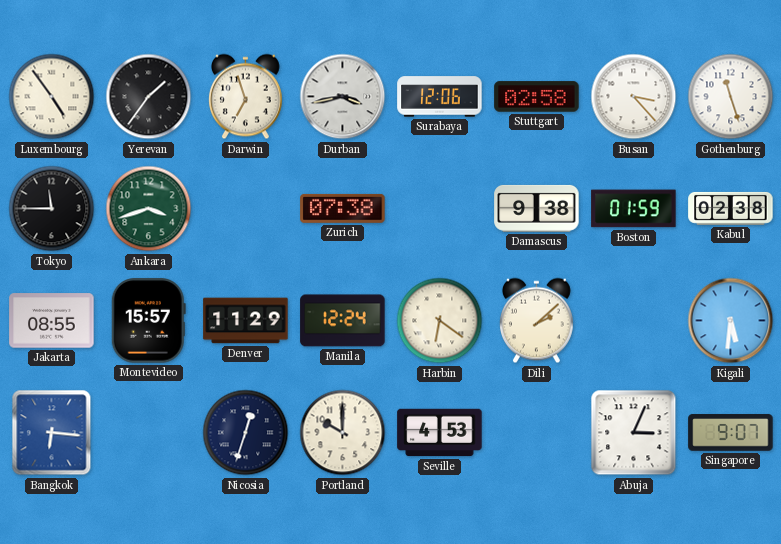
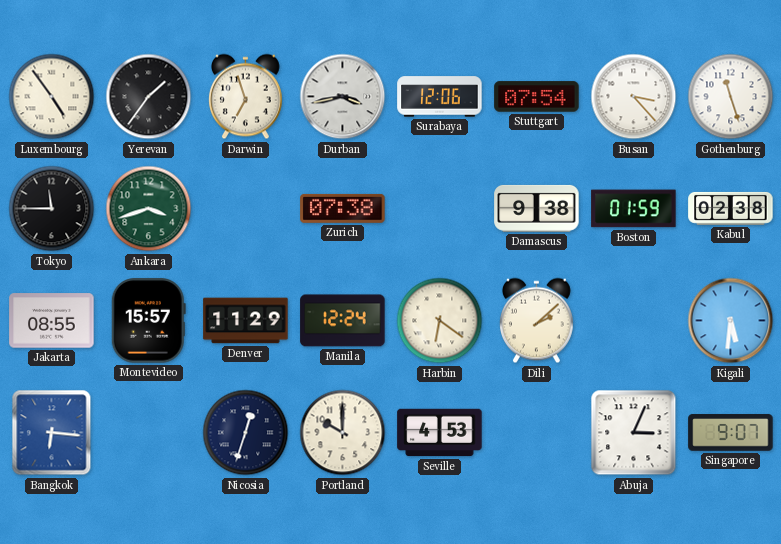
Stuttgart: 02:58 -> 07:54 (537, 97)
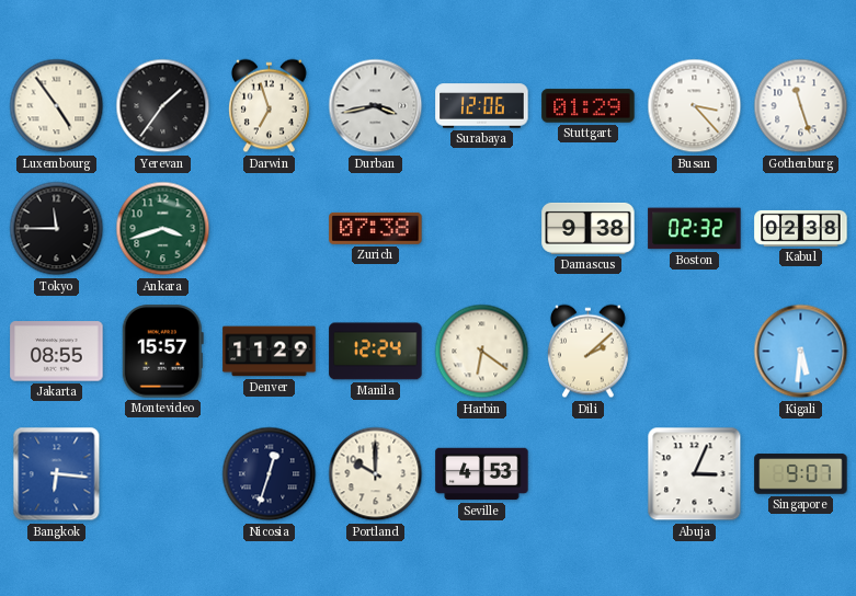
Stuttgart: 07:54 -> 01:29 (589, 106)
Boston: 01:59 -> 02:32 (695, 229)
